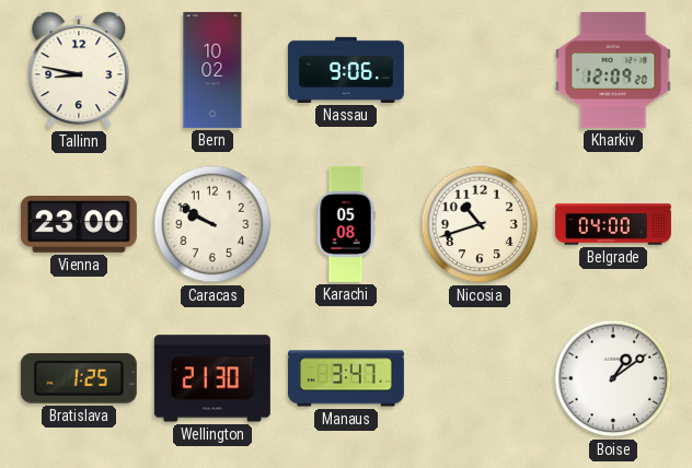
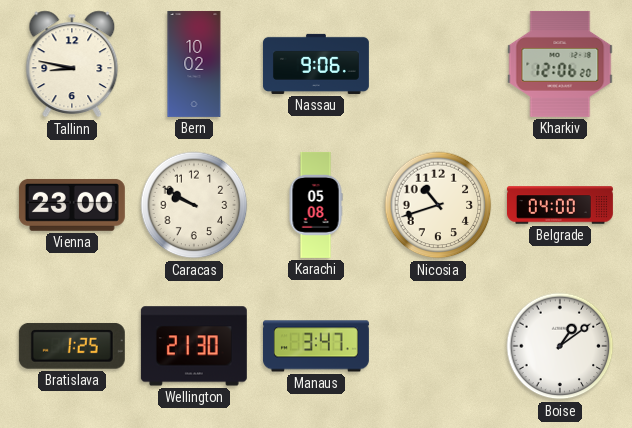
Kharkiv: 12:09 -> 12:06 (560, 64)
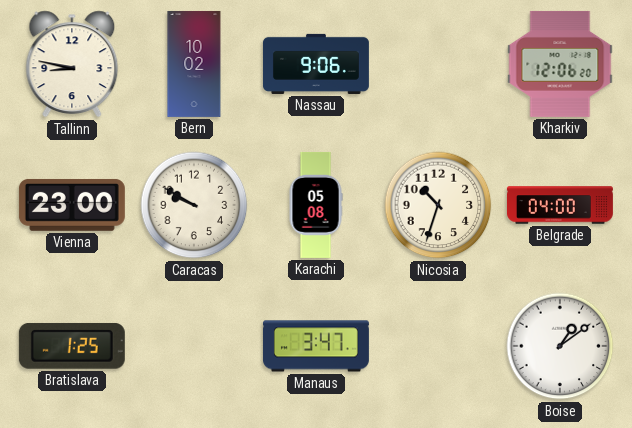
Nicosia: 10:42 -> 10:33 (438, 205)
Wellington: 21:30 -> none (194, 346)
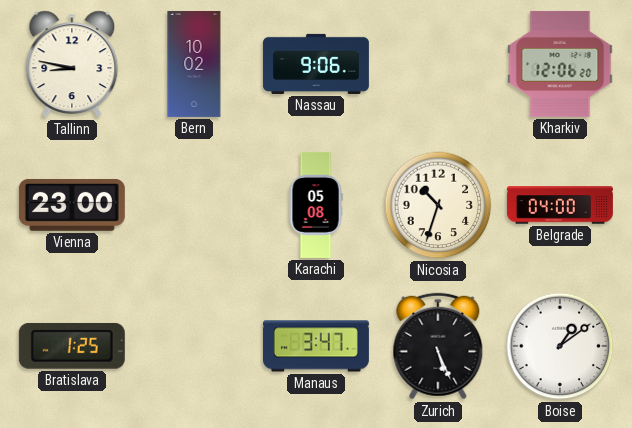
Caracas: 9:50 -> none (194, 205)
Zurich: none -> 5:26 (438, 346)
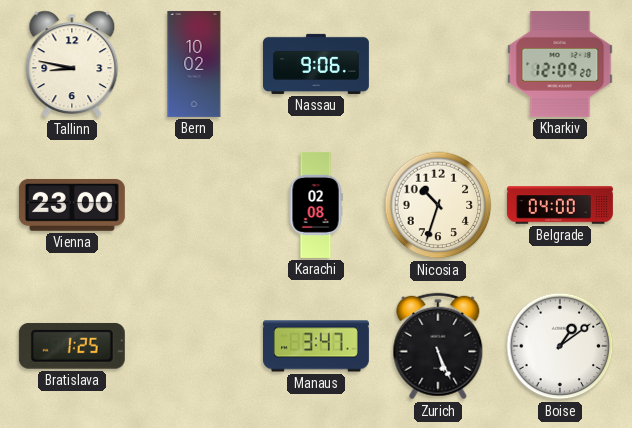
Kharkiv: 12:06 -> 12:09 (560, 64)
Karachi: 05:08 -> 02:08 (316, 205)
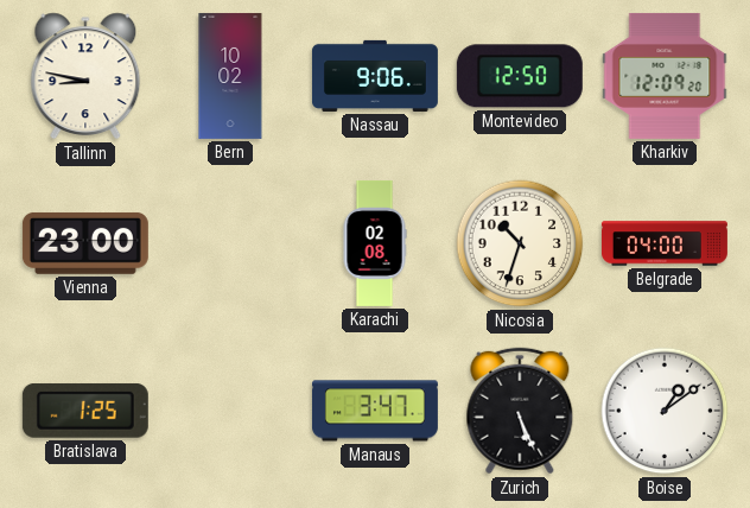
Montevideo: none -> 12:50 (520, 76)
